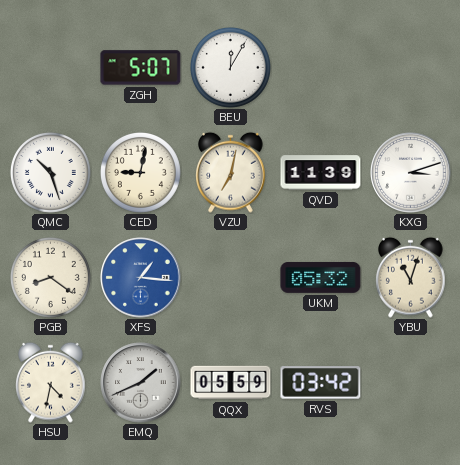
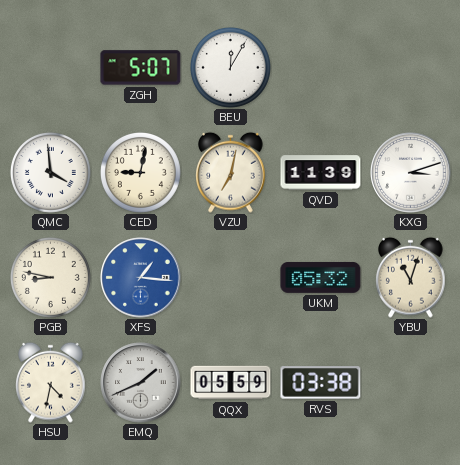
QMC: 10:27 -> 3:59 (50, 172)
PGB: 8:21 -> 8:47 (50, 277)
RVS: 03:42 -> 03:38 (321, 383)
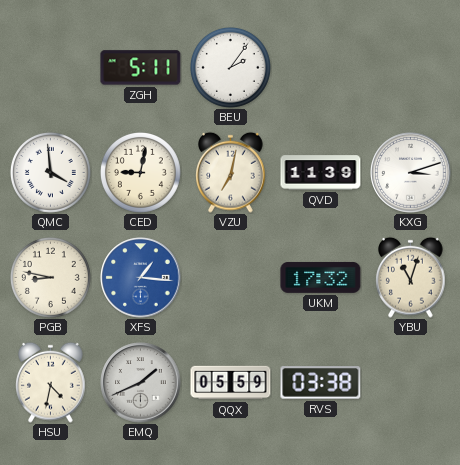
ZGH: 5:07 -> 5:11 (141, 68)
BEU: 12:05 -> 2:06 (230, 67)
UKM: 05:32 -> 17:32 (321, 277)
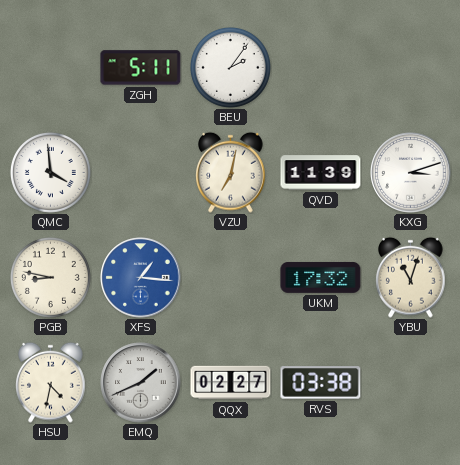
CED: 9:02 -> none (140, 172)
QQX: 05:59 -> 02:27 (231, 383)
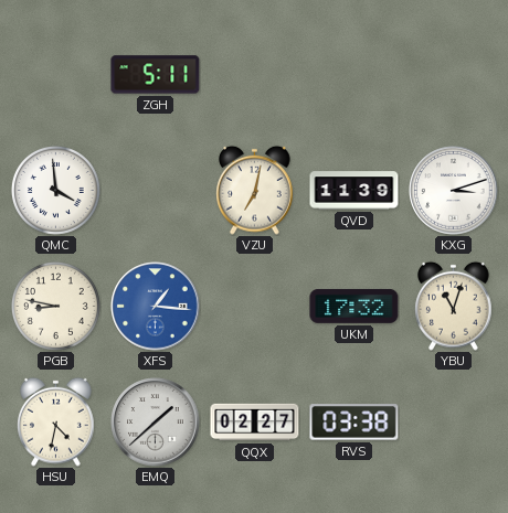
BEU: 2:06 -> none (230, 67)
EMQ: 1:41 -> 1:38 (156, 423)
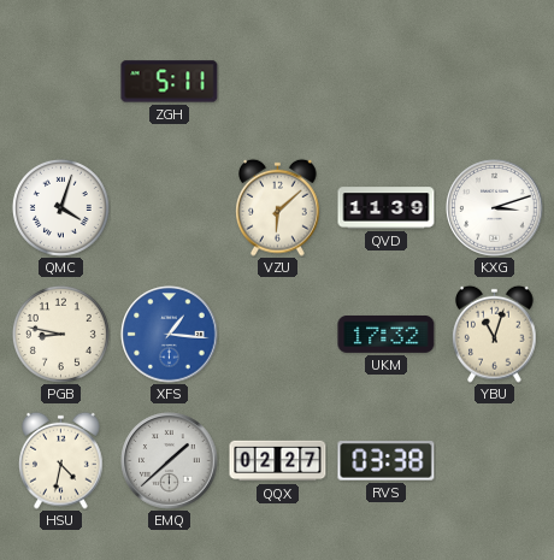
QMC: 3:59 -> 4:03 (60, 207)
VZU: 7:02 -> 6:08 (278, 207)
